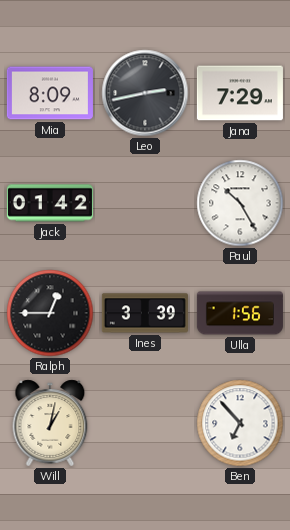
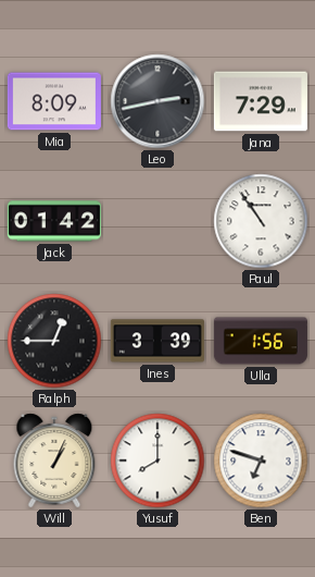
Paul: 10:25 -> 10:54 (261, 221)
Will: 1:02 -> 1:04 (54, 461)
Yusuf: none -> 8:00 (157, 461)
Ben: 6:53 -> 6:48 (261, 461)
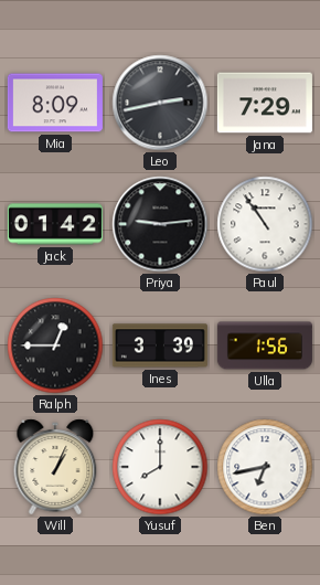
Priya: none -> 9:14 (160, 224)
Ben: 6:48 -> 6:43 (265, 467)
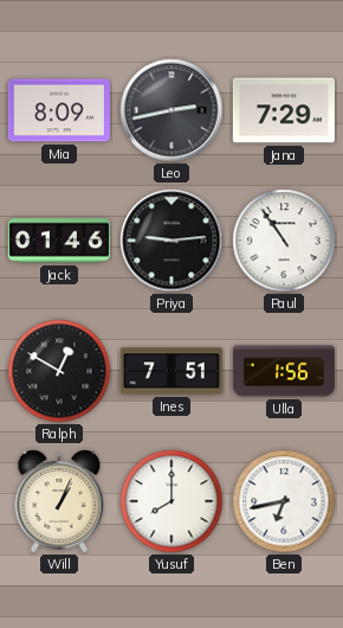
Jack: 01:42 -> 01:46 (59, 241)
Ralph: 12:45 -> 12:50 (59, 371)
Ines: 3:39 -> 7:51 (171, 371)
